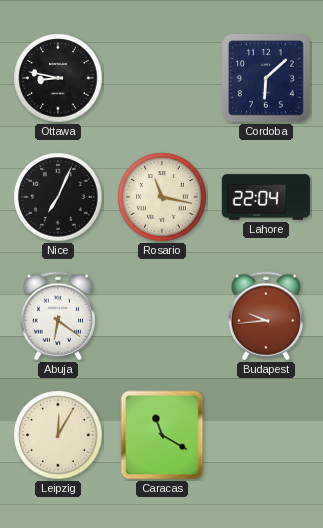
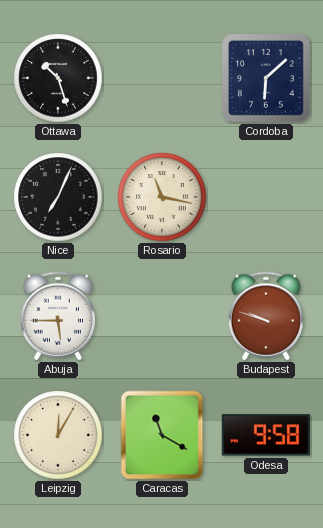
Ottawa: 8:47 -> 10:27 (58, 78)
Lahore: 22:04 -> none (265, 197)
Abuja: 6:21 -> 5:45 (58, 316)
Budapest: 9:44 -> 9:48 (266, 316)
Odesa: none -> 9:58 (266, 435)
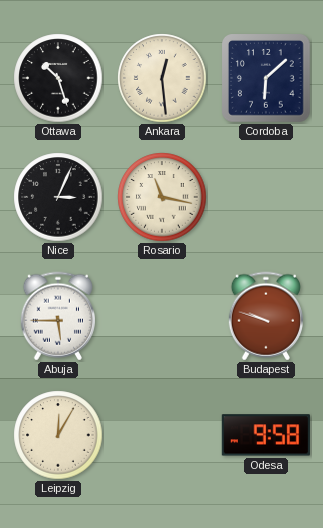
Ankara: none -> 12:29 (162, 78)
Nice: 7:04 -> 3:04 (58, 197)
Caracas: 11:20 -> none (162, 435)
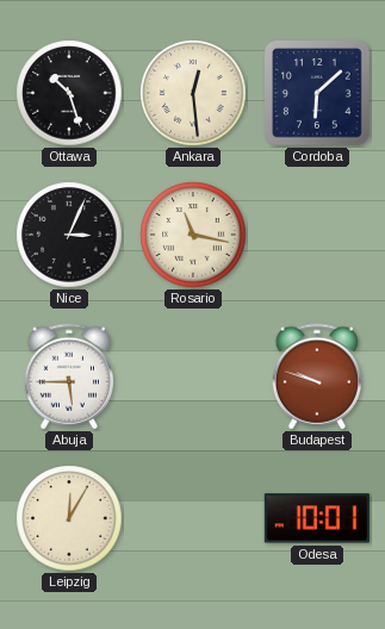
Odesa: 9:58 -> 10:01 (317, 518)
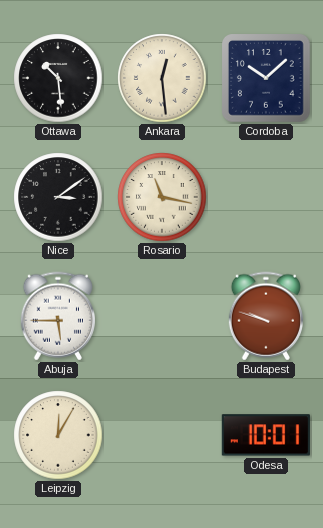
Ottawa: 10:27 -> 10:29 (58, 78)
Cordoba: 6:08 -> 10:08 (267, 79)
Nice: 3:04 -> 3:09 (58, 197)
